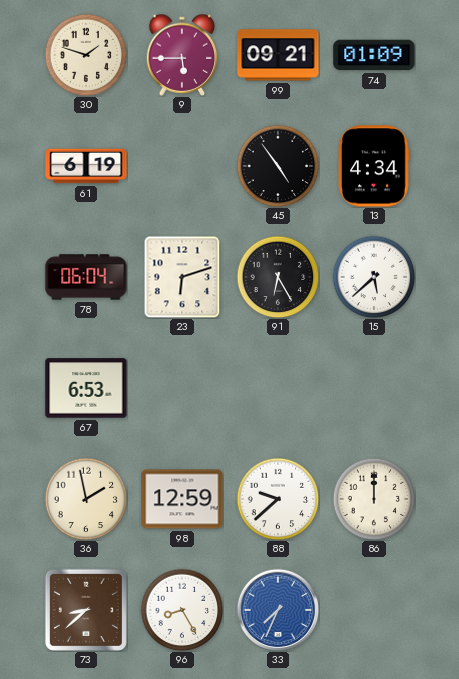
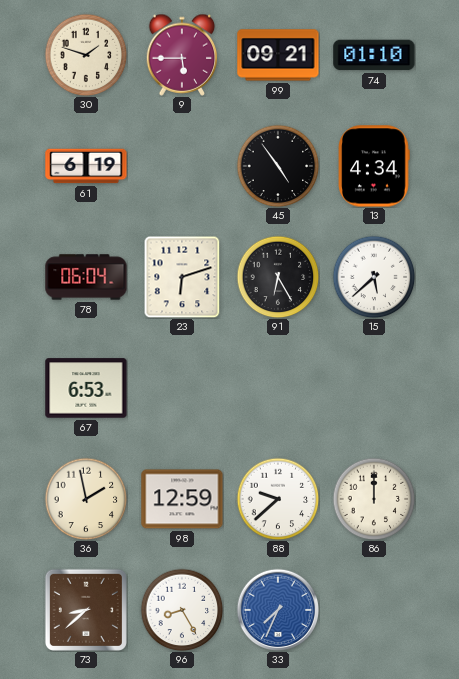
74: 01:09 -> 01:10 (374, 55)
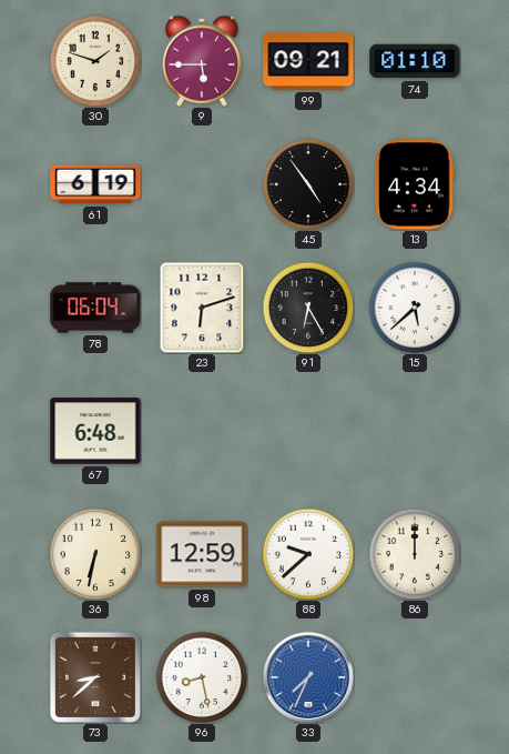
67: 6:53 -> 6:48 (95, 431)
36: 1:58 -> 6:32 (95, 554)
96: 8:25 -> 8:28 (202, 677)
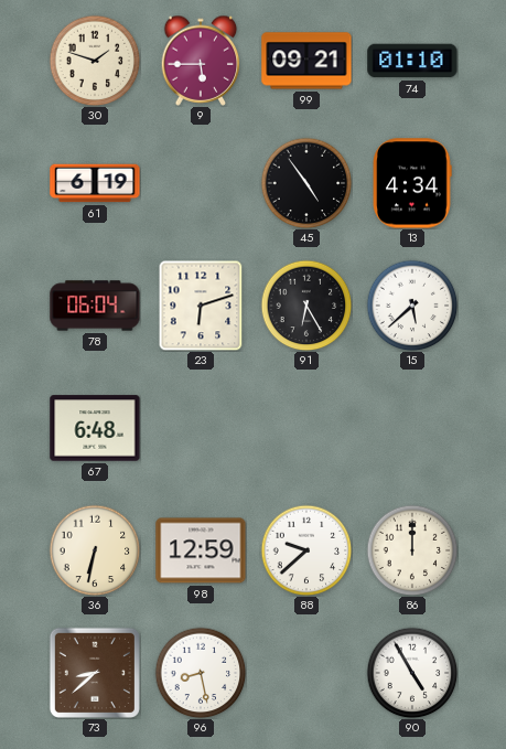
33: 7:34 -> none (307, 676)
90: none -> 4:55 (412, 673)
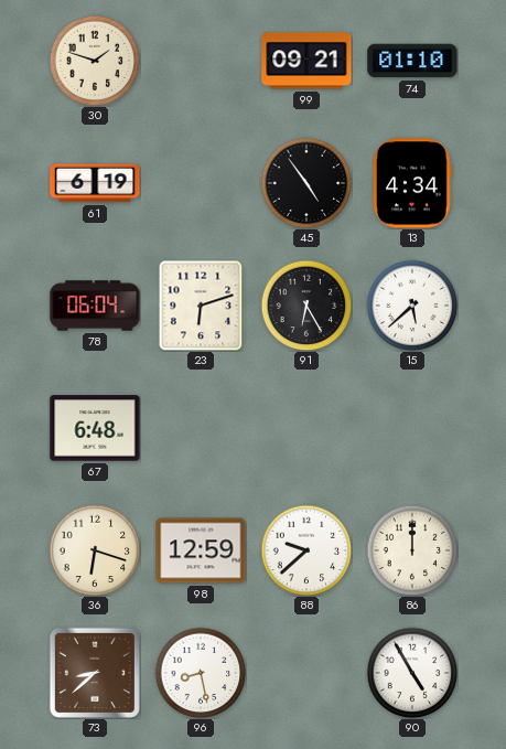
9: 5:45 -> none (201, 61)
36: 6:32 -> 6:18 (95, 550)
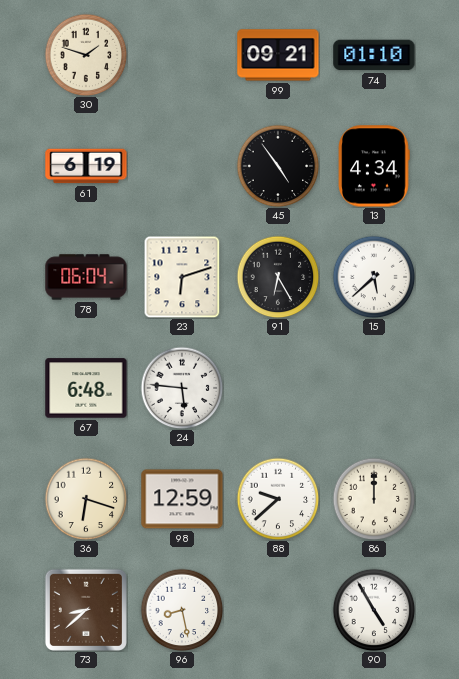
24: none -> 5:46 (182, 388)
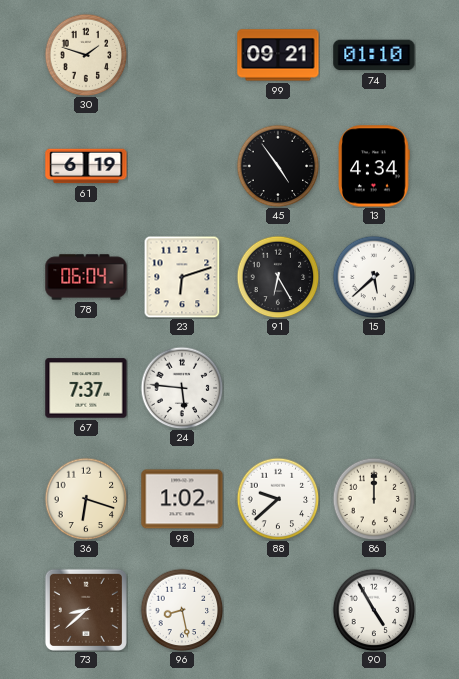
67: 6:48 -> 7:37 (86, 388)
98: 12:59 -> 1:02 (182, 499)
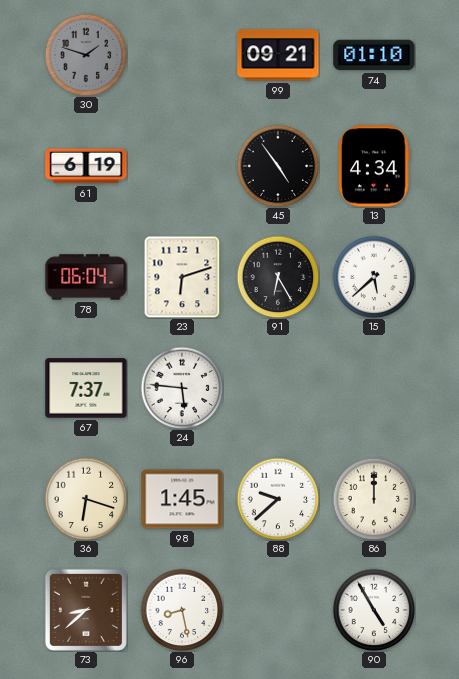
30 dial: cream -> grey (86, 55)
98: 1:02 -> 1:45 (182, 499)
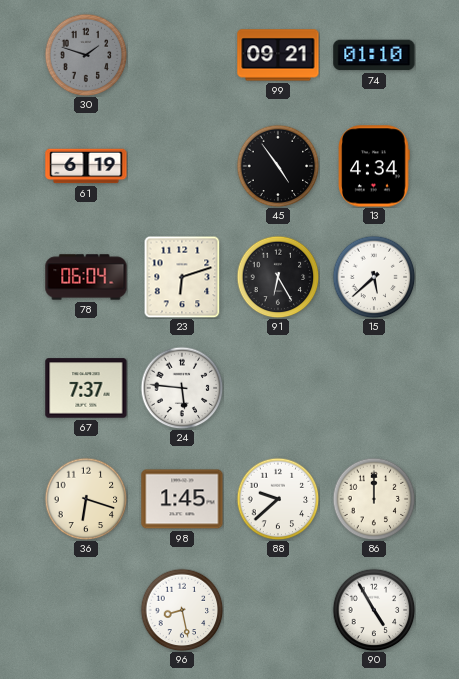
73: 8:38 -> none (86, 610)
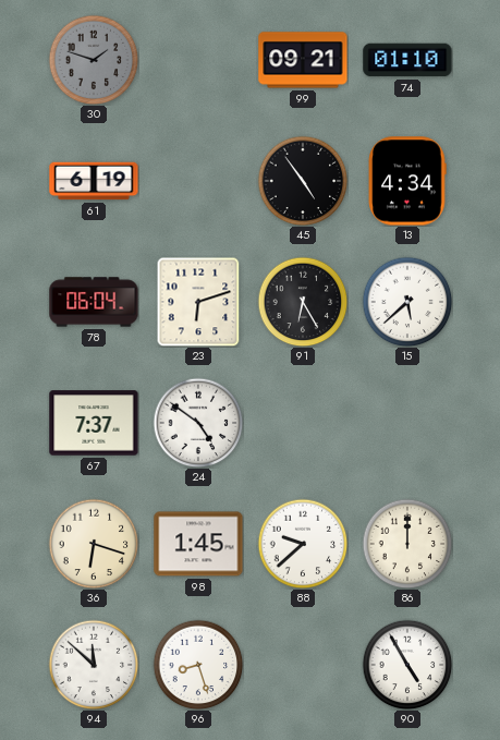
24: 5:46 -> 4:51 (198, 423)
94: none -> 11:52 (94, 665)
96: 8:28 -> 8:27 (198, 665)
